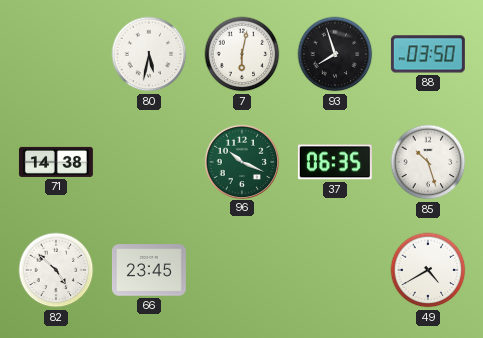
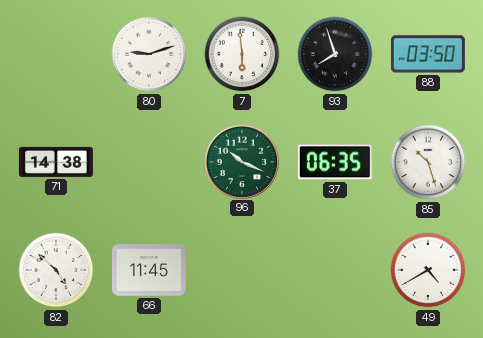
80: 5:32 -> 9:12 (149, 54)
7: 6:02 -> 5:59 (242, 54)
66: 23:45 -> 11:45 (149, 270)
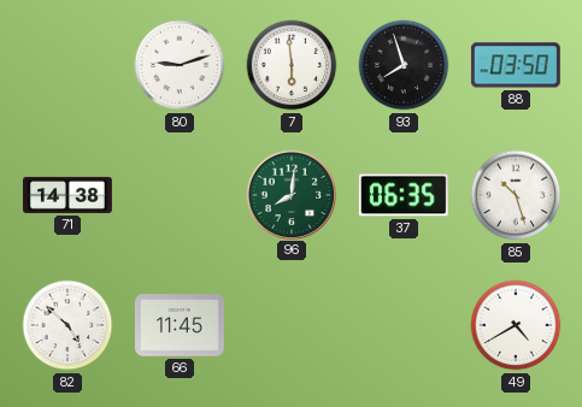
96: 10:19 -> 8:01 (290, 194)
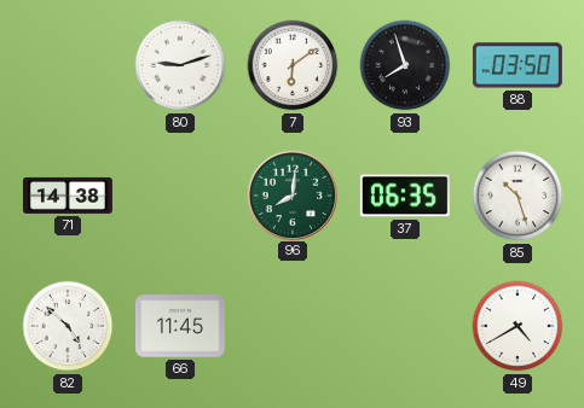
7: 5:59 -> 6:09 (293, 65)
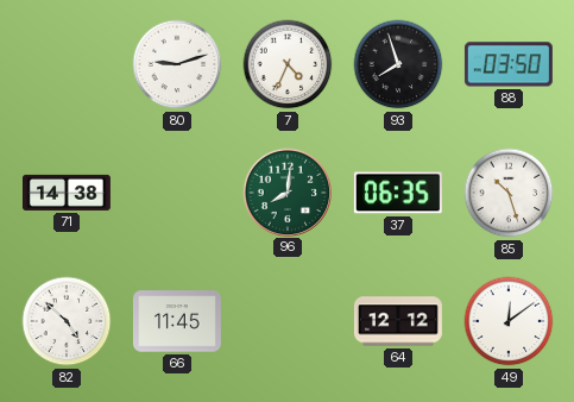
7: 6:09 -> 4:34 (288, 64)
64: none -> 12:12 (398, 321)
49: 4:40 -> 12:09 (509, 321)
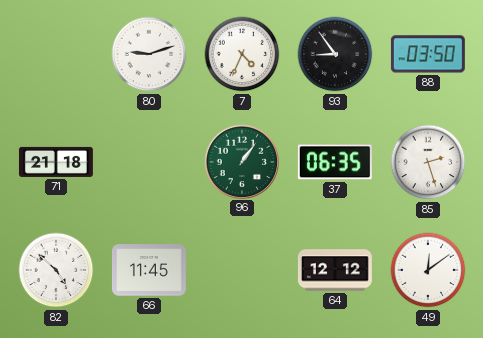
93: 7:57 -> 8:54 (335, 54)
71: 14:38 -> 21:18 (56, 162)
96: 8:01 -> 1:06 (241, 161)
85: 10:27 -> 2:27 (428, 162)
